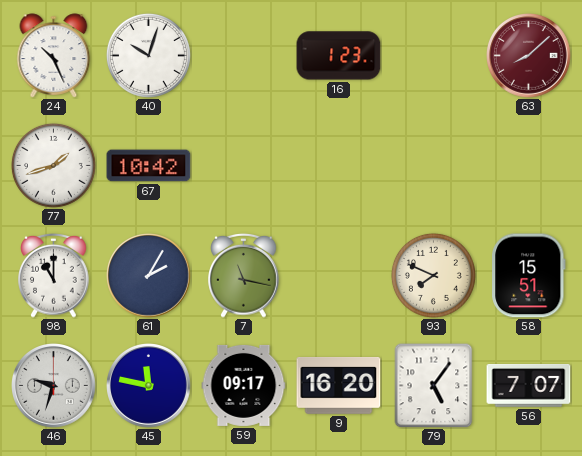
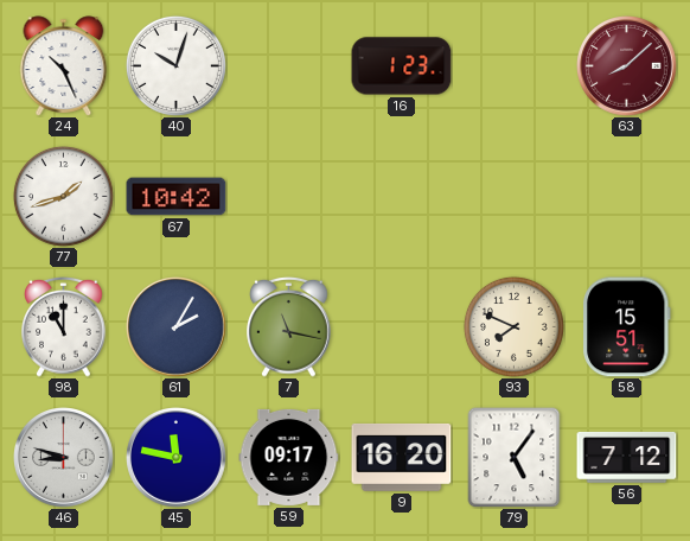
46: 9:33 -> 8:48 (64, 458)
56: 7:07 -> 7:12 (627, 458)
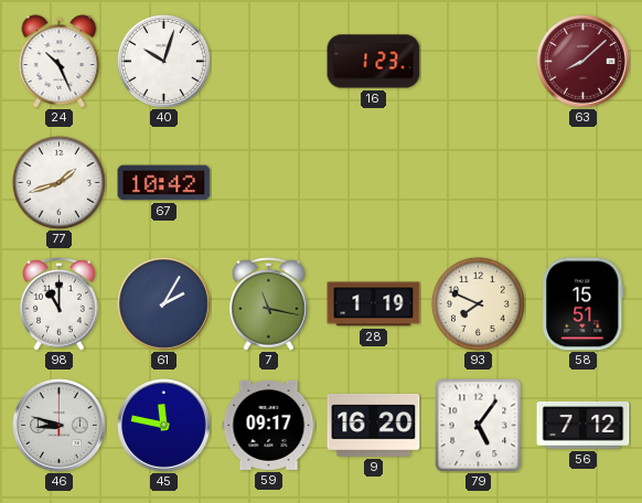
28: none -> 1:19 (374, 304)
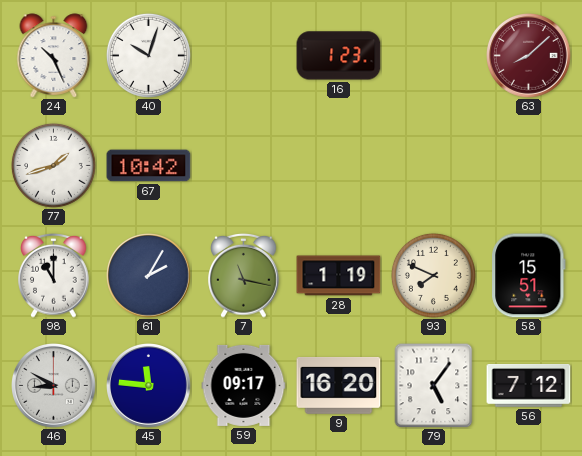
46: 8:48 -> 8:50 (54, 386)
45: 11:47 -> 11:46 (149, 386)
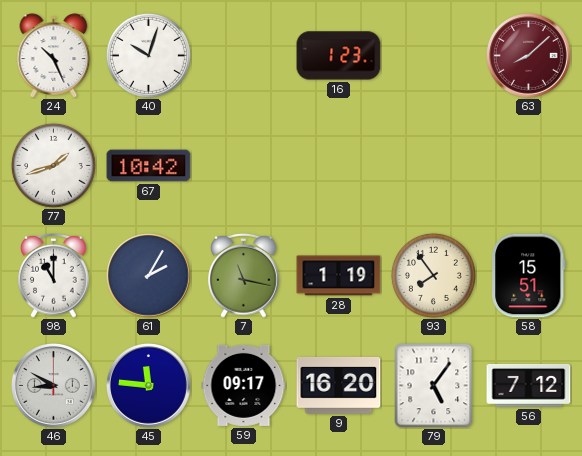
93: 7:49 -> 7:54 (433, 275)
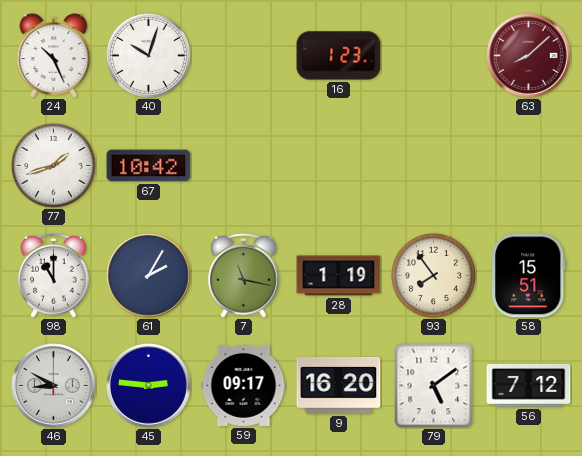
45: 11:46 -> 2:46 (149, 386)
79: 5:06 -> 5:09 (434, 385)
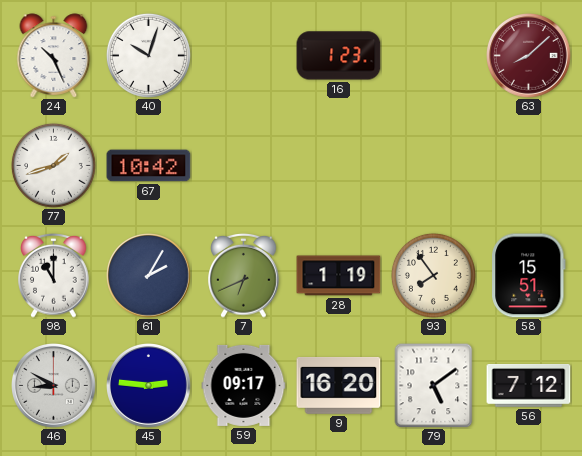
7: 11:17 -> 6:41 (244, 275)
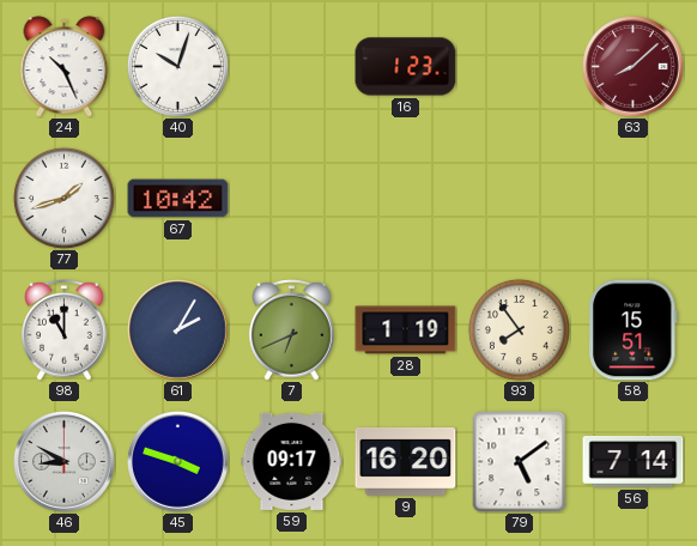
45: 2:46 -> 3:48 (178, 462)
56: 7:12 -> 7:14 (634, 462)
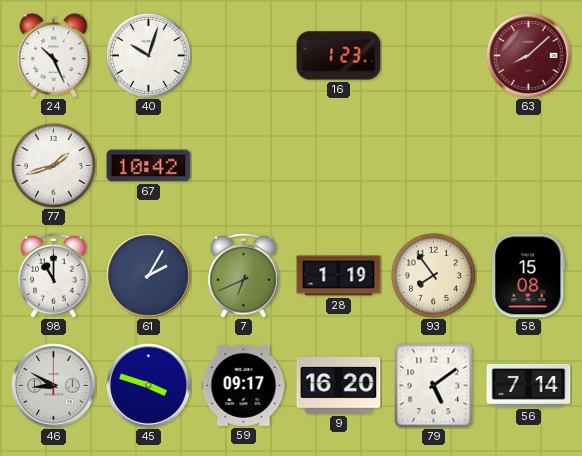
58: 15:51 -> 15:08 (529, 276)
